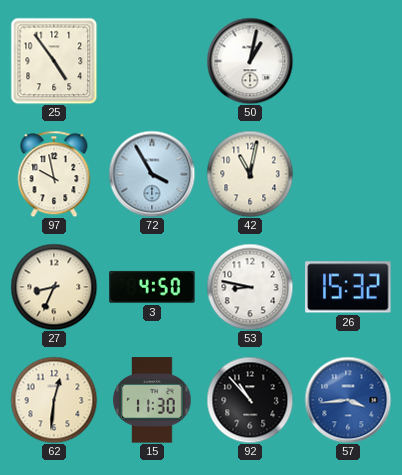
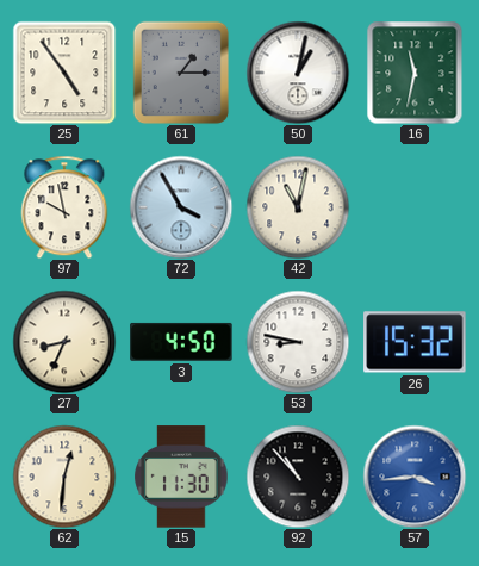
61: none -> 1:15 (181, 73)
16: none -> 11:32 (415, 73)
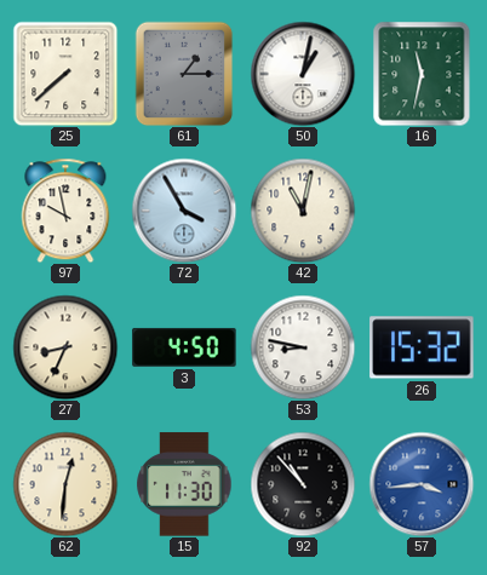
25: 4:54 -> 7:38 (65, 74)
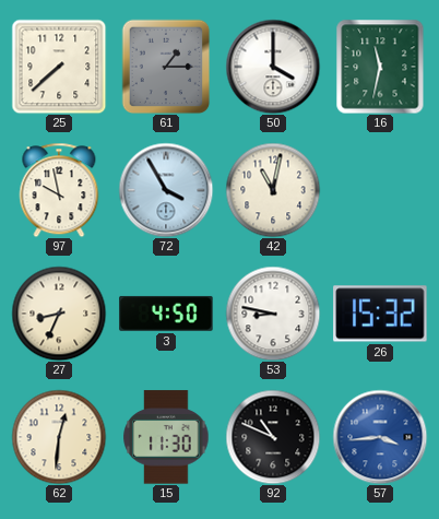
50: 1:02 -> 4:00 (273, 67)
92: 10:53 -> 10:49 (273, 437)
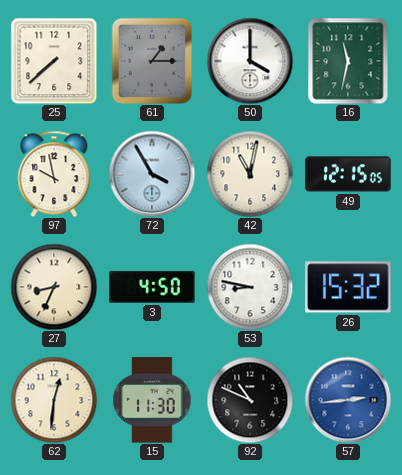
49: none -> 12:15 (348, 174)
57: 3:44 -> 2:44 (348, 400)
